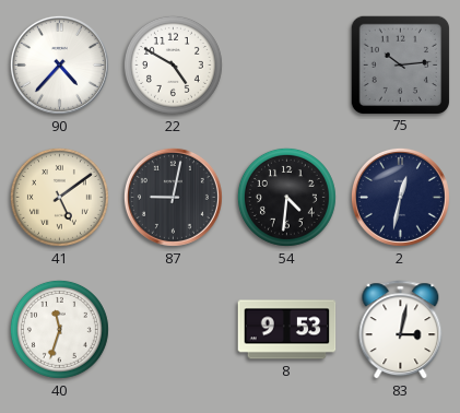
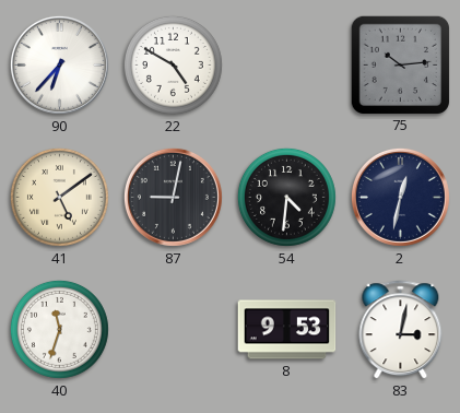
90: 4:37 -> 6:37 (59, 64)
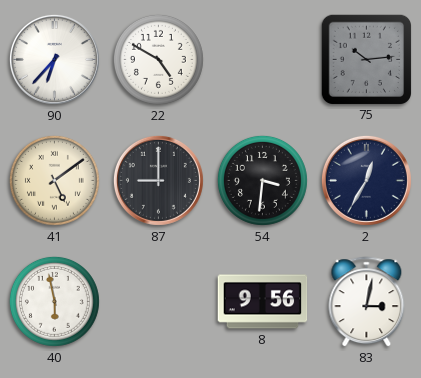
87: 9:02 -> 9:00 (158, 180)
54: 4:31 -> 3:31 (262, 180)
2: 12:32 -> 12:35 (366, 180)
40: 11:33 -> 5:58 (54, 301)
8: 9:53 -> 9:56 (263, 302)
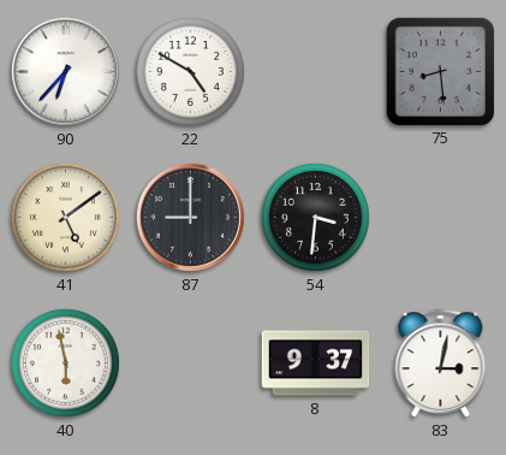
75: 10:14 -> 8:29 (440, 71)
2: 12:35 -> none (366, 180)
8: 9:56 -> 9:37 (316, 364)
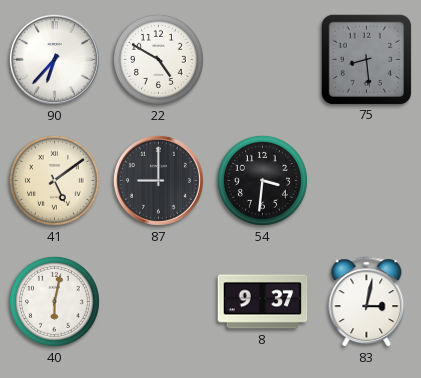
40: 5:58 -> 6:02 (54, 301)
